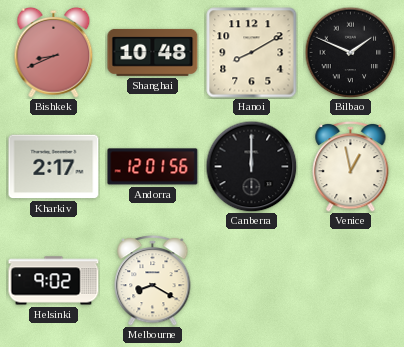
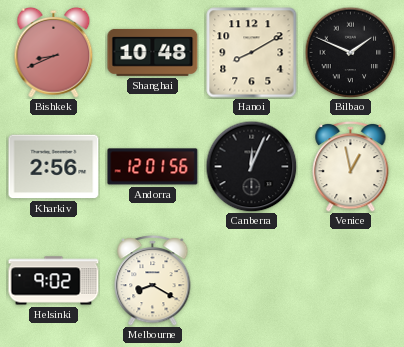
Kharkiv: 2:17 -> 2:56 (54, 167)
Canberra: 12:00 -> 12:04 (251, 166)
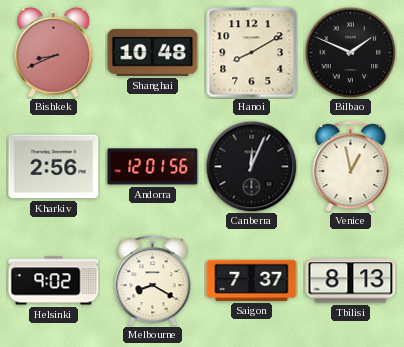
Saigon: none -> 7:37 (252, 280)
Tbilisi: none -> 8:13 (351, 281)
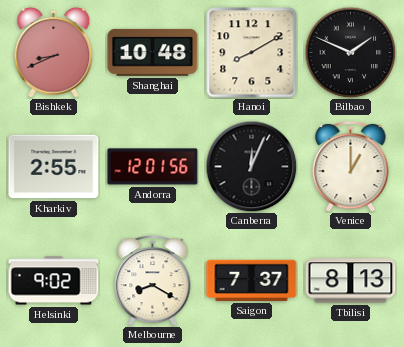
Kharkiv: 2:56 -> 2:55 (54, 167)
Venice: 12:58 -> 1:00 (351, 166)
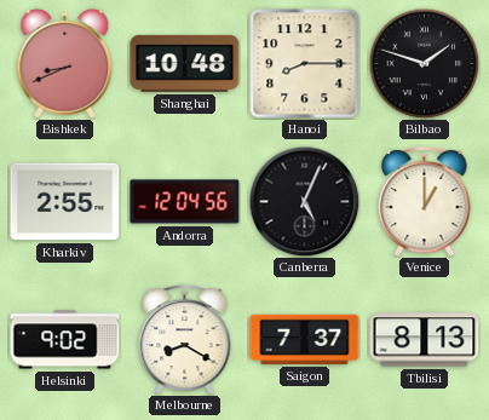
Hanoi: 8:10 -> 8:15 (305, 64)
Bilbao: 1:49 -> 1:48 (424, 63)
Andorra: 12:01 -> 12:04 (185, 202)
Canberra: 12:04 -> 5:04 (304, 201)
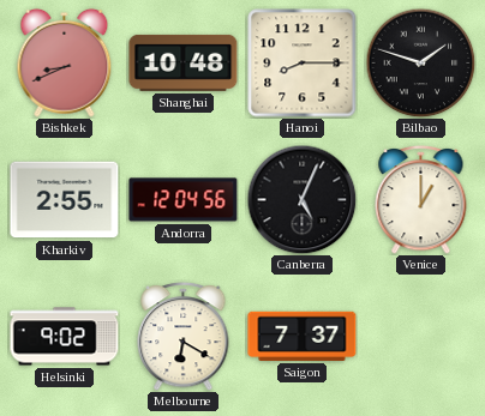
Melbourne: 8:20 -> 6:20 (184, 336)
Tbilisi: 8:13 -> none (425, 340)
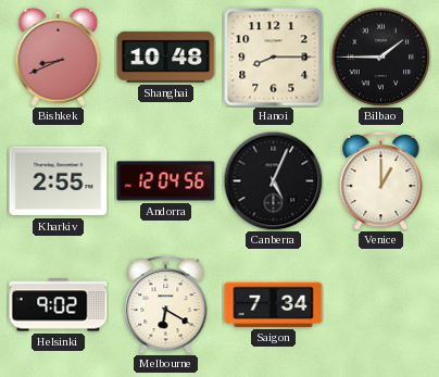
Bilbao: 1:48 -> 1:45 (380, 56)
Saigon: 7:37 -> 7:34 (274, 304)
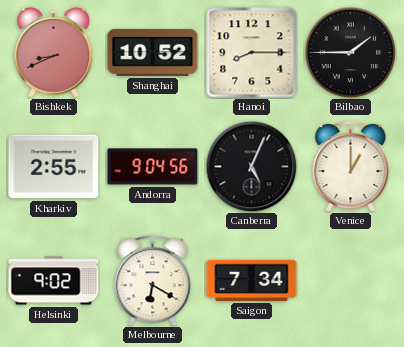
Shanghai: 10:48 -> 10:52 (153, 52)
Andorra: 12:04 -> 9:04 (153, 167)
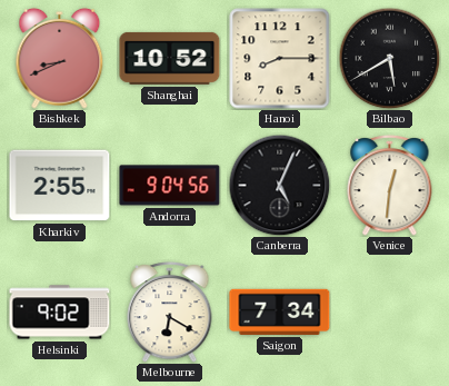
Bilbao: 1:45 -> 5:40 (389, 58)
Venice: 1:00 -> 12:31 (390, 185)
